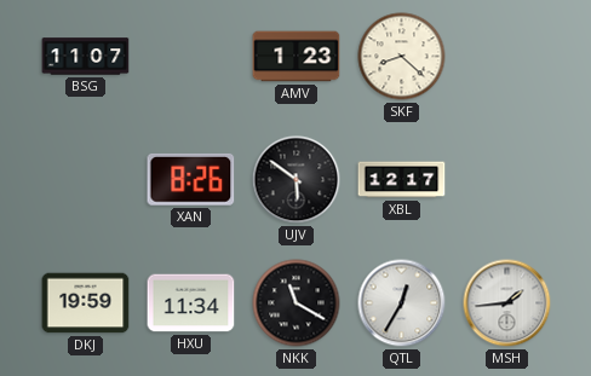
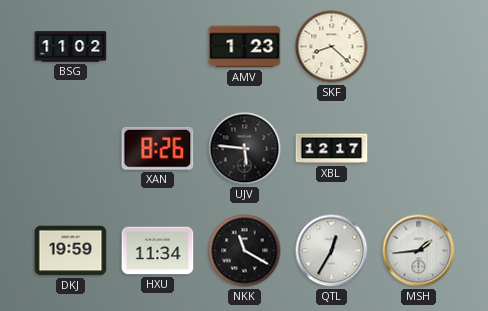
BSG: 11:07 -> 11:02 (71, 47)
UJV: 5:51 -> 5:46 (245, 149)
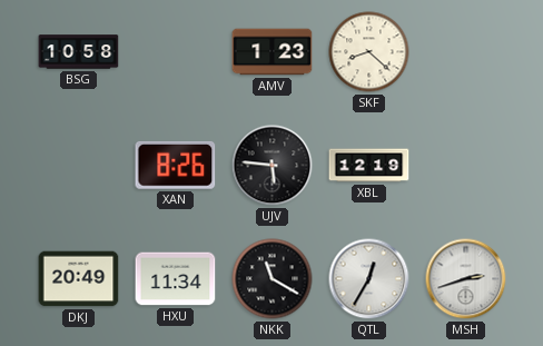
BSG: 11:02 -> 10:58 (79, 52)
XBL: 12:17 -> 12:19 (369, 166)
DKJ: 19:59 -> 20:49 (79, 279)
MSH: 1:44 -> 2:42 (466, 279)
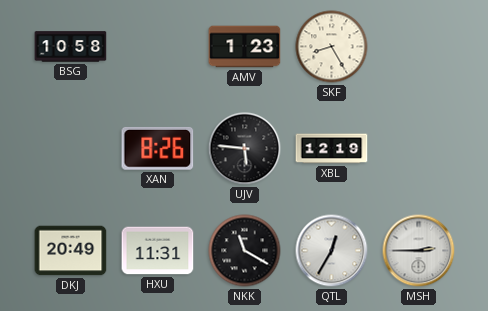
SKF: 8:22 -> 8:25 (332, 47)
HXU: 11:34 -> 11:31 (158, 251)
MSH: 2:42 -> 2:45 (419, 251)
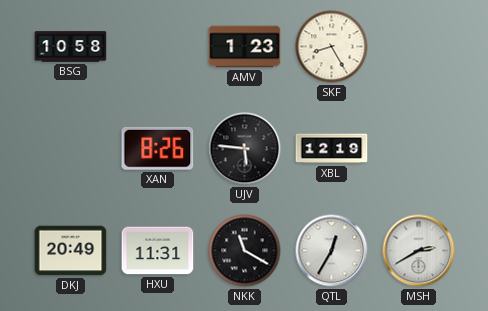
MSH: 2:45 -> 2:40 (419, 251)
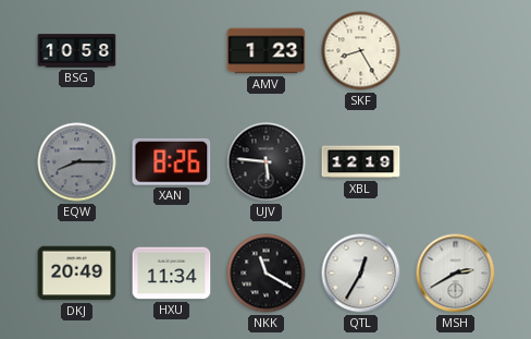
EQW: none -> 8:15 (77, 162)
HXU: 11:31 -> 11:34 (172, 274)
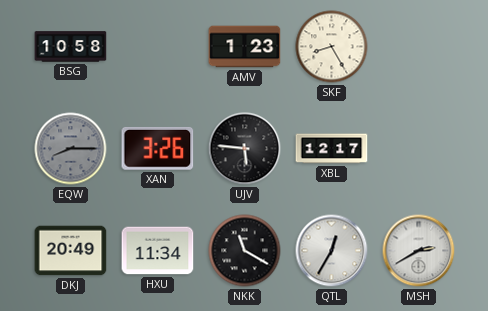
XAN: 8:26 -> 3:26 (158, 148)
XBL: 12:19 -> 12:17 (332, 149)
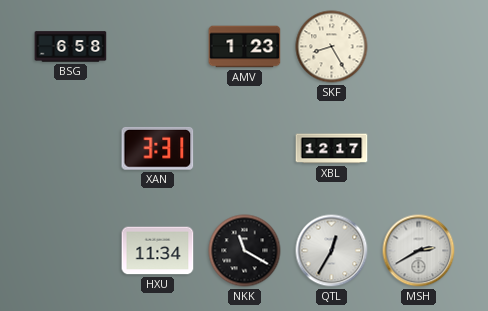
BSG: 10:58 -> 6:58 (71, 47)
EQW: 8:15 -> none (71, 149)
XAN: 3:26 -> 3:31 (158, 148)
UJV: 5:46 -> none (245, 149)
DKJ: 20:49 -> none (71, 251)
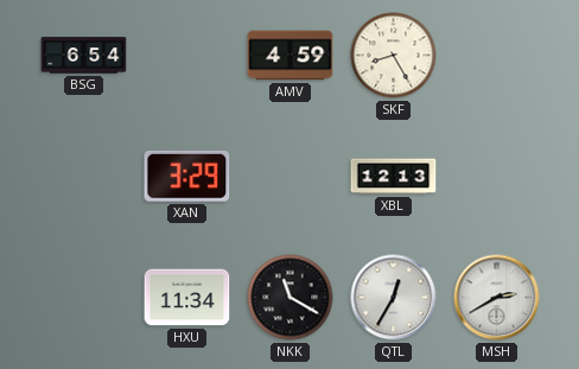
BSG: 6:58 -> 6:54 (84, 56)
AMV: 1:23 -> 4:59 (291, 56)
XAN: 3:31 -> 3:29 (187, 176)
XBL: 12:17 -> 12:13 (394, 177)
